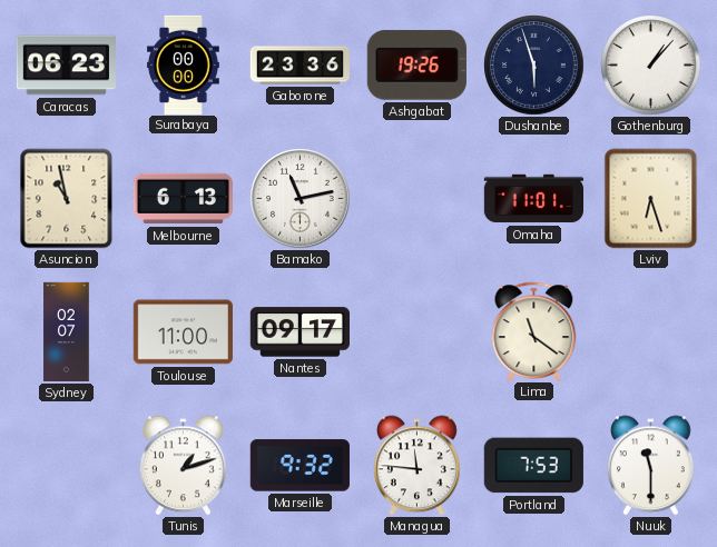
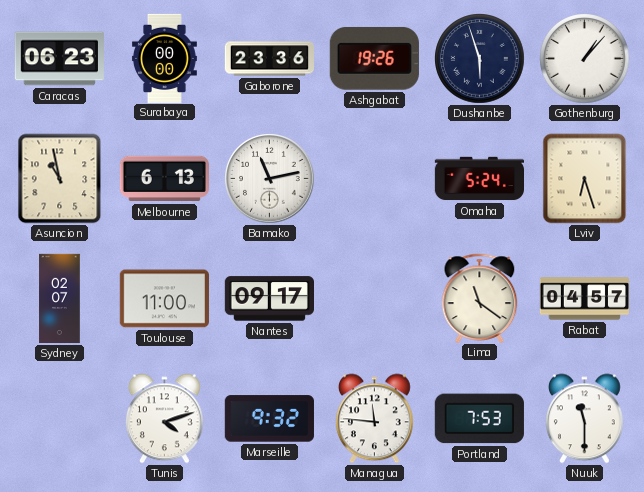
Omaha: 11:01 -> 5:24 (480, 179)
Rabat: none -> 04:57 (585, 299)
Tunis: 1:12 -> 4:12 (164, 419)
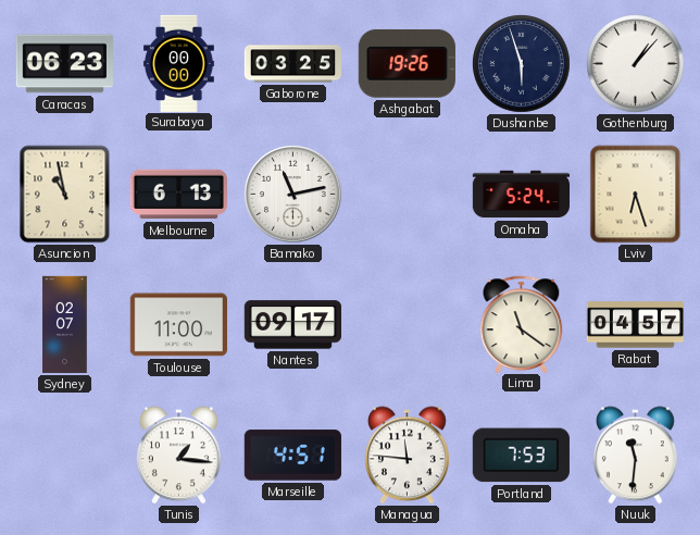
Gaborone: 23:36 -> 03:25 (292, 64)
Tunis: 4:12 -> 1:16 (178, 456)
Marseille: 9:32 -> 4:51 (292, 456)
Nuuk: 11:30 -> 11:31 (635, 456)
